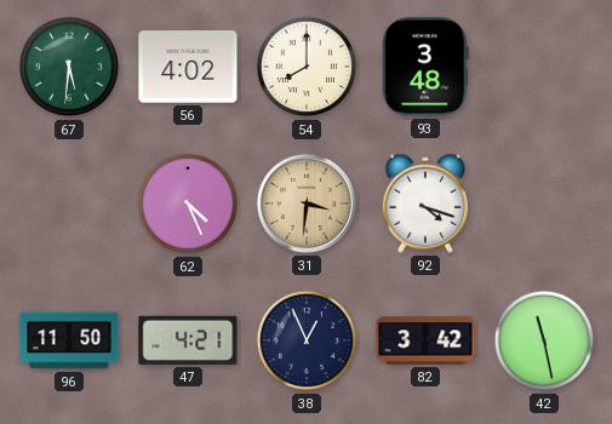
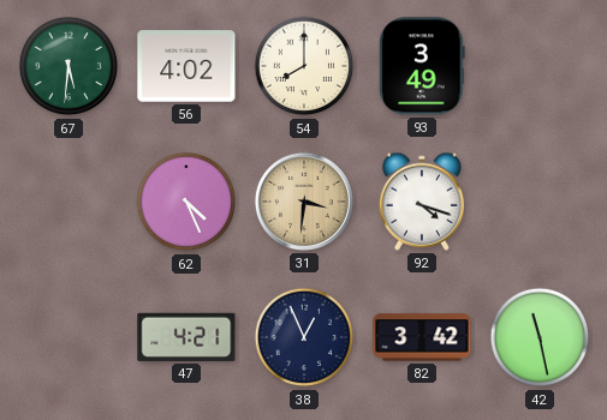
93: 3:48 -> 3:49 (422, 66)
96: 11:50 -> none (69, 340)
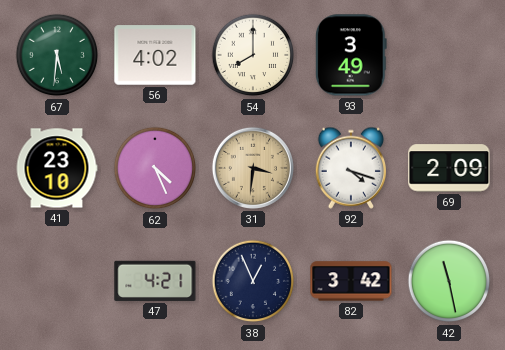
41: none -> 23:10 (57, 168)
69: none -> 2:09 (449, 168)
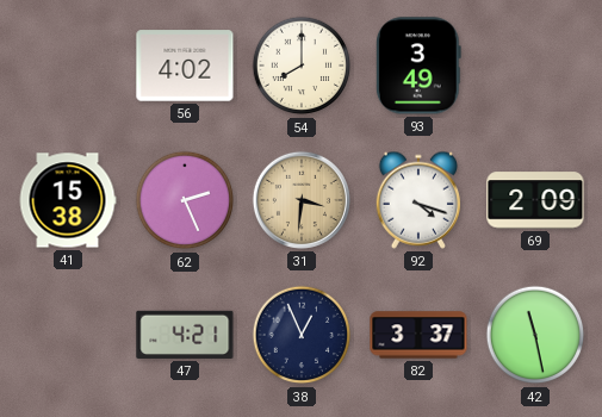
67: 5:31 -> none (57, 55)
41: 23:10 -> 15:38 (68, 200)
62: 4:26 -> 2:26 (185, 200)
82: 3:42 -> 3:37 (418, 335)
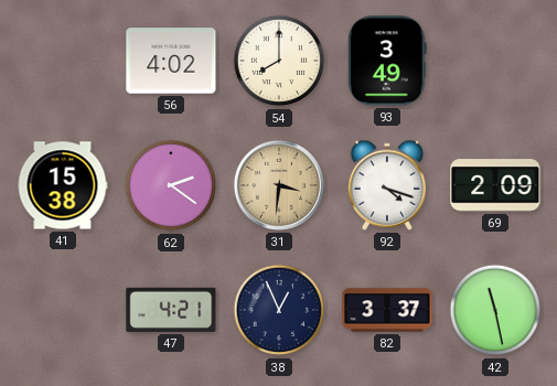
62: 2:26 -> 2:21 (171, 185)
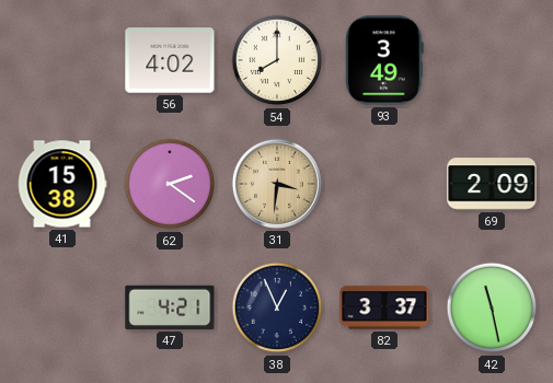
92: 4:18 -> none (386, 185)
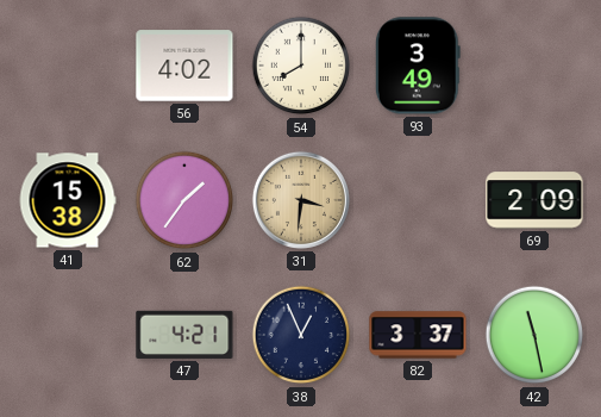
62: 2:21 -> 1:36 (184, 200)
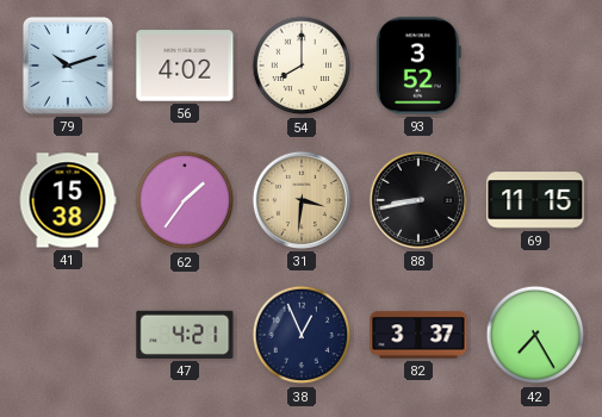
79: none -> 10:12 (68, 66)
93: 3:49 -> 3:52 (418, 66)
88: none -> 8:43 (418, 200)
69: 2:09 -> 11:15 (535, 200)
42: 11:28 -> 7:25 (535, 335)
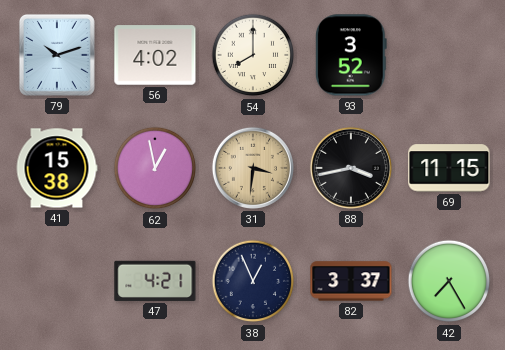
62: 1:36 -> 12:58 (155, 168)
88: 8:43 -> 3:43 (351, 168)
